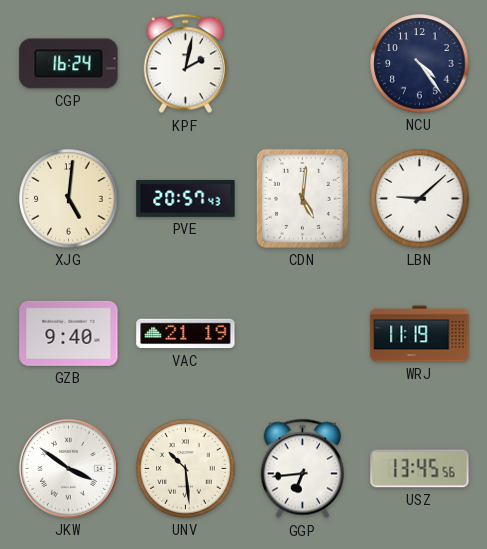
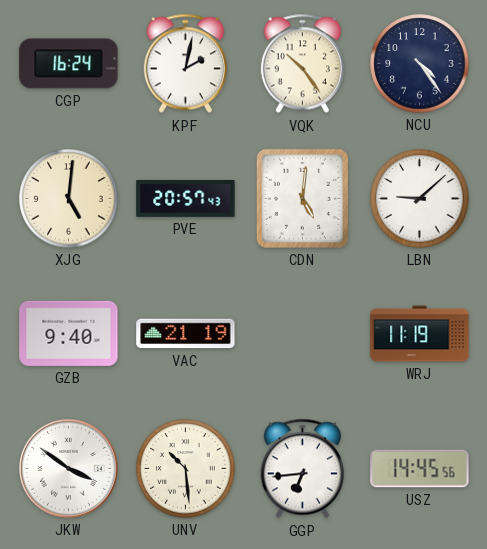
VQK: none -> 10:24 (302, 64)
USZ: 13:45 -> 14:45 (420, 469)
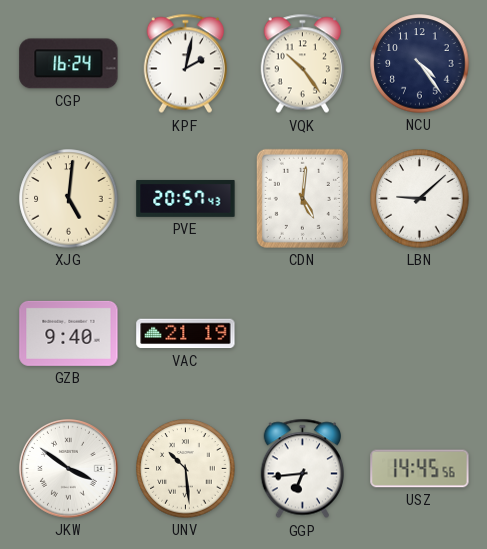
WRJ: 11:19 -> none (420, 334)
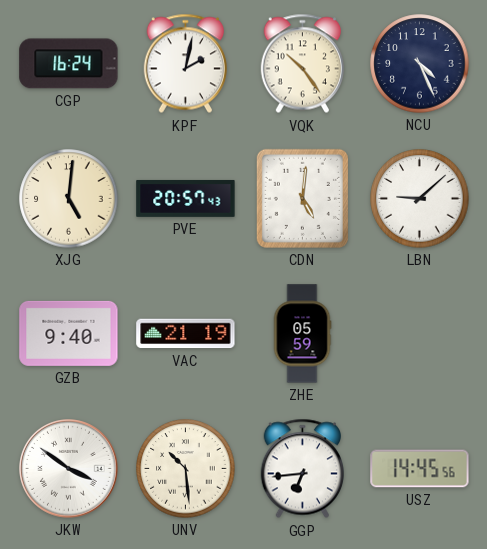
NCU: 4:24 -> 4:26 (420, 64)
ZHE: none -> 05:59 (302, 334)
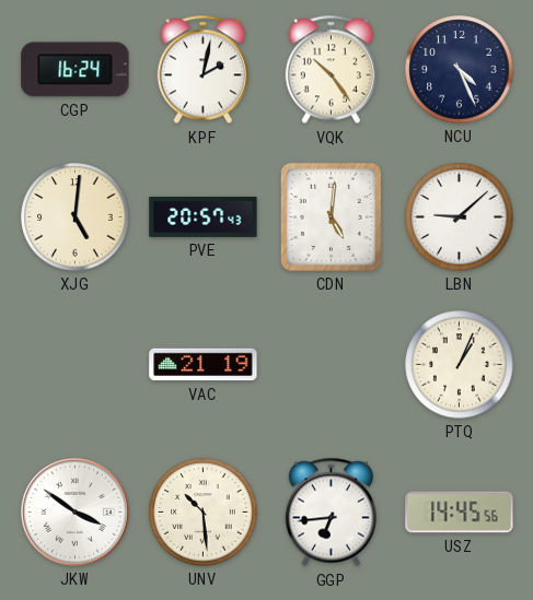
GZB: 9:40 -> none (69, 333)
ZHE: 05:59 -> none (302, 334)
PTQ: none -> 1:04 (460, 365)
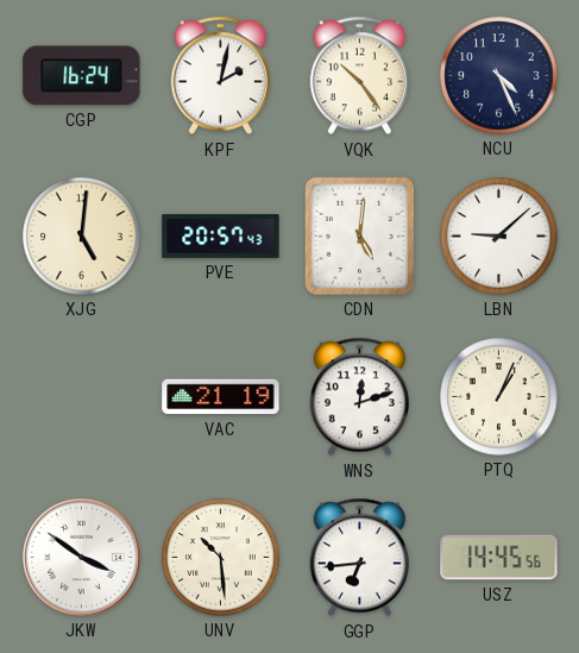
WNS: none -> 12:12 (359, 397)
